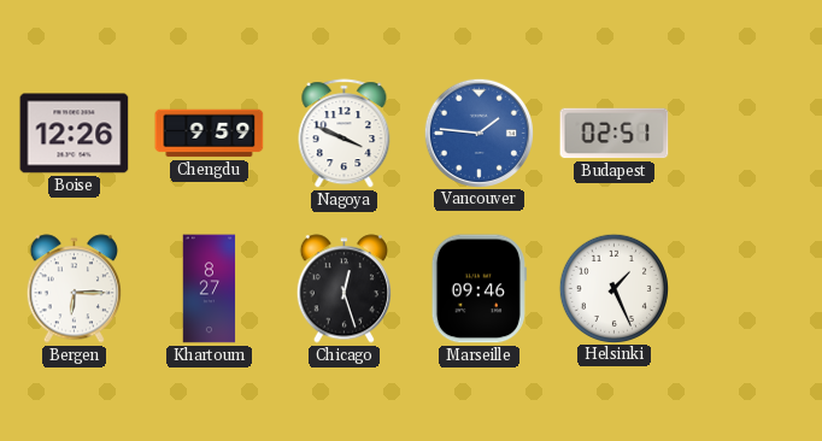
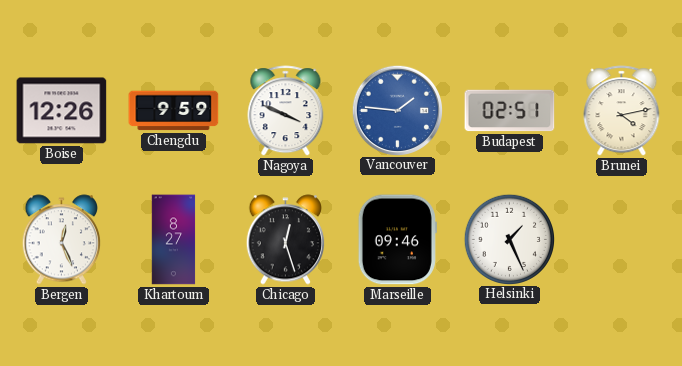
Brunei: none -> 4:13 (622, 111)
Bergen: 6:15 -> 12:26 (61, 240)
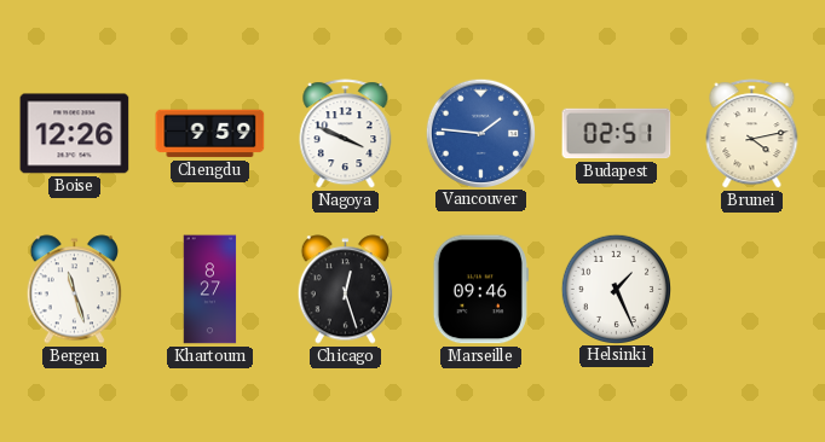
Bergen: 12:26 -> 11:27 (74, 290)
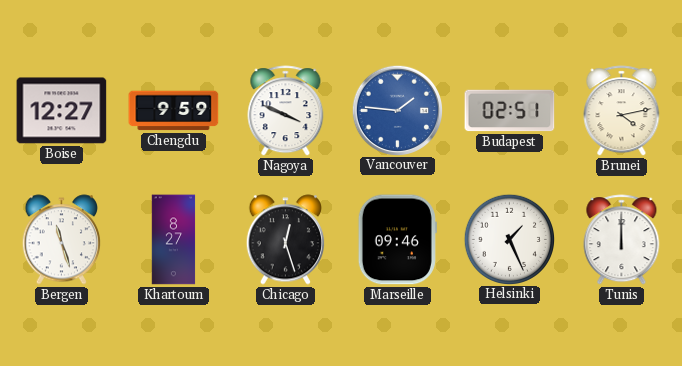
Boise: 12:26 -> 12:27 (62, 111)
Tunis: none -> 12:00 (622, 240)
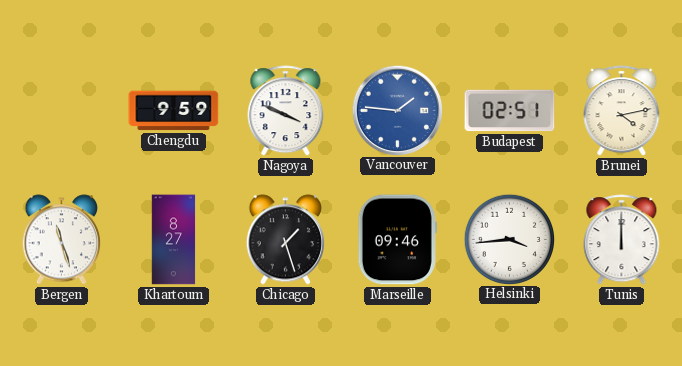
Boise: 12:27 -> none (62, 111)
Chicago: 12:27 -> 1:27 (285, 240)
Helsinki: 1:26 -> 3:44 (509, 239)
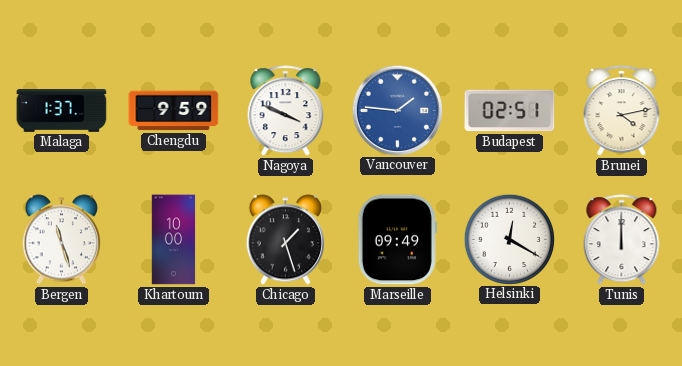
Malaga: none -> 1:37 (62, 111)
Khartoum: 8:27 -> 10:00 (174, 240)
Marseille: 09:46 -> 09:49 (397, 240)
Helsinki: 3:44 -> 12:20 (509, 239)
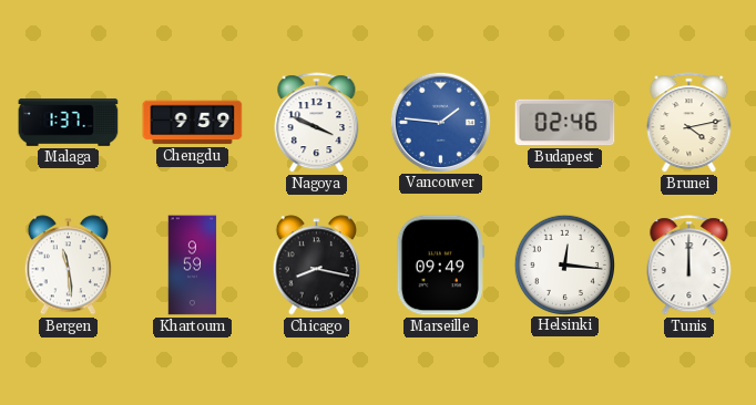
Budapest: 02:51 -> 02:46 (565, 123)
Bergen: 11:27 -> 11:29 (68, 266)
Khartoum: 10:00 -> 9:59 (193, 266)
Chicago: 1:27 -> 8:17 (316, 266)
Helsinki: 12:20 -> 12:16 (564, 264)
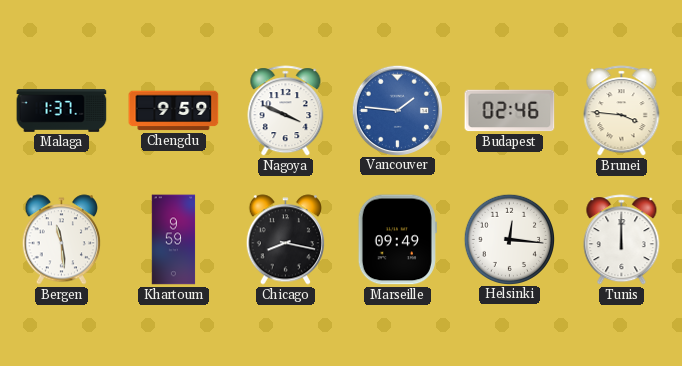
Brunei: 4:13 -> 3:46 (622, 111)
